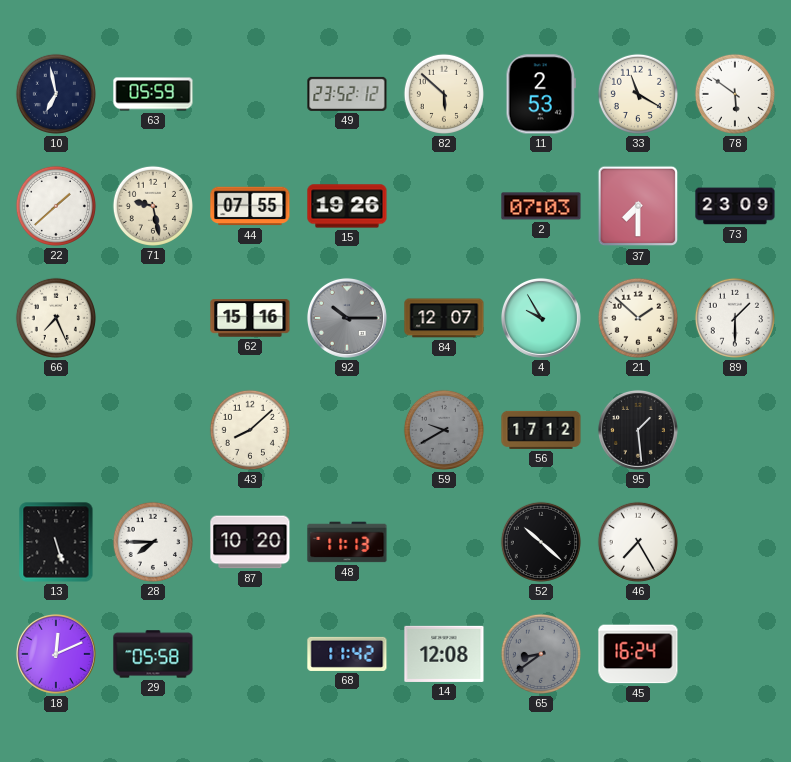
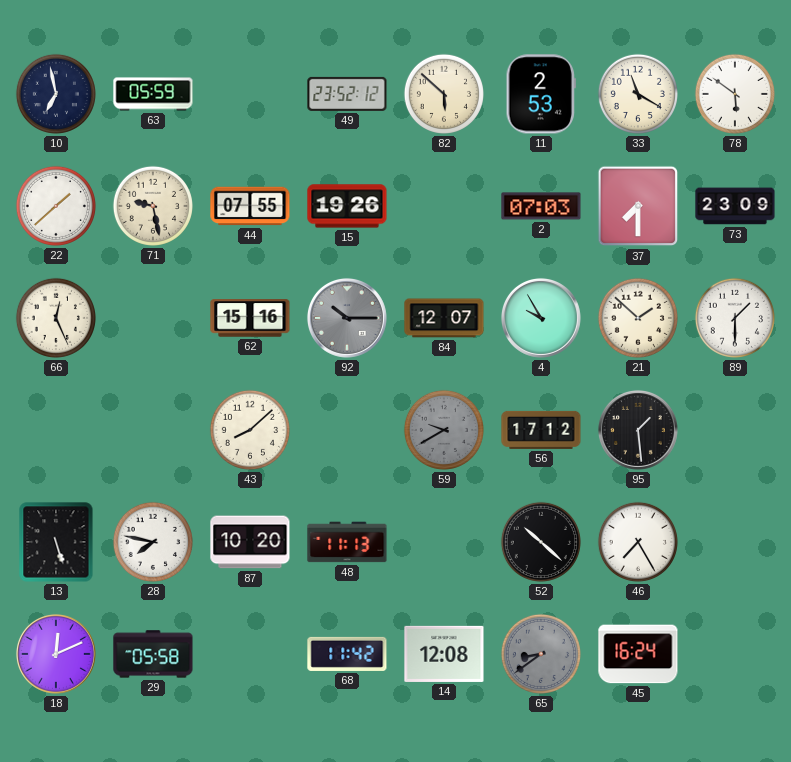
66: 7:26 -> 12:26 (56, 318)
28: 7:45 -> 7:47 (153, 542)
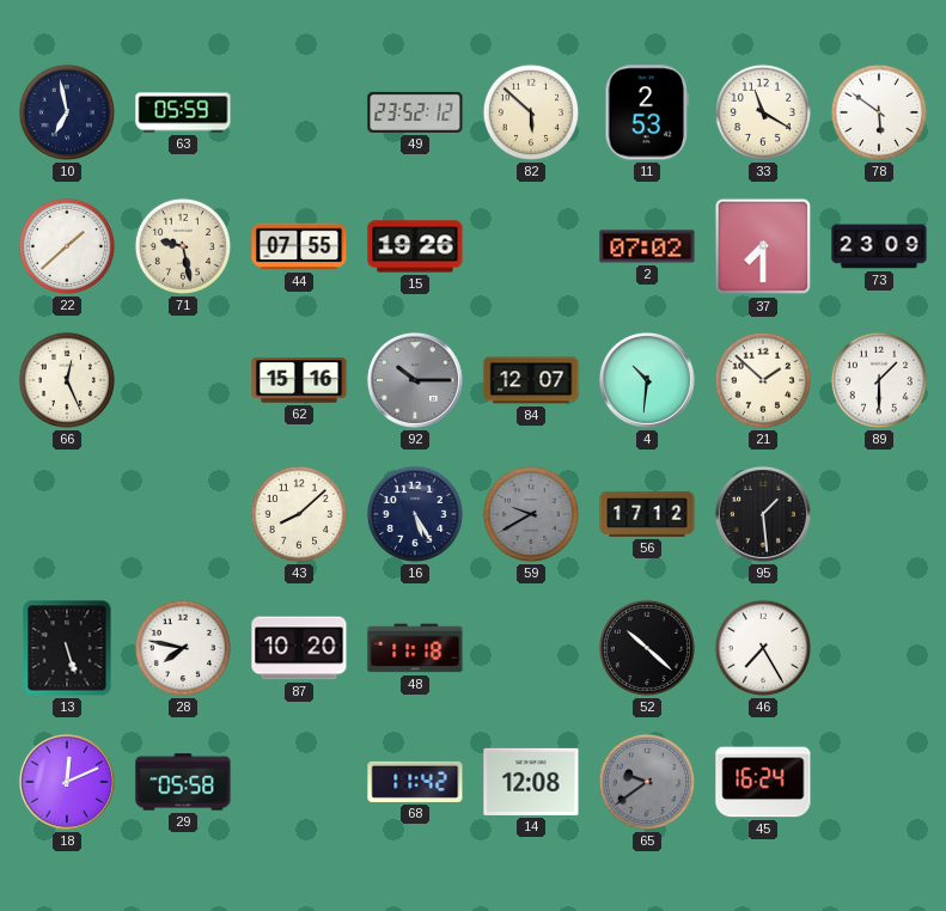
2: 07:03 -> 07:02 (647, 246)
4: 9:55 -> 10:31 (647, 380)
16: none -> 5:25 (415, 514)
48: 11:13 -> 11:18 (415, 648)
65: 8:39 -> 9:39 (647, 782)
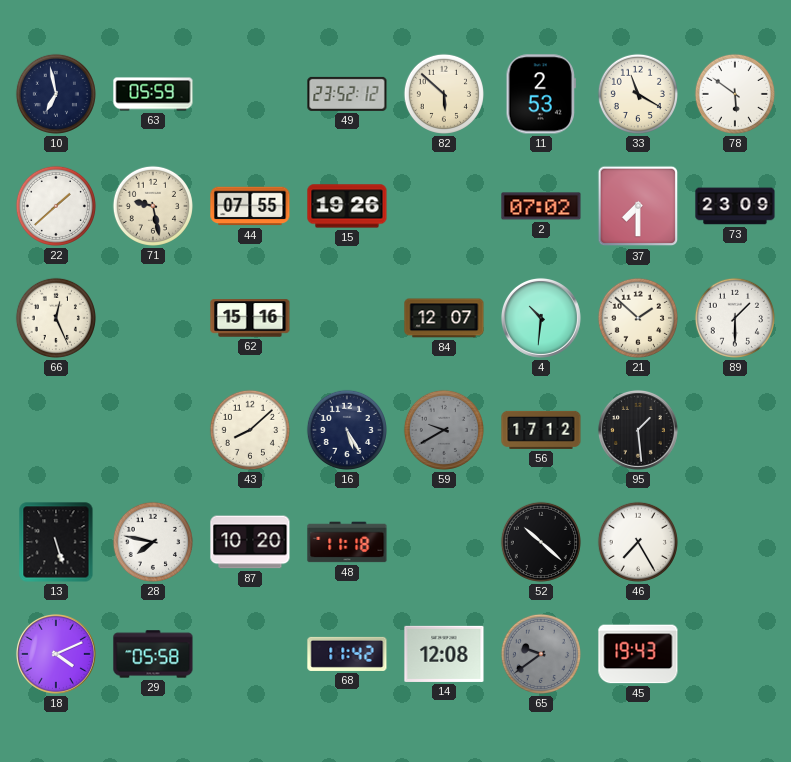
92: 10:15 -> none (415, 380)
18: 12:11 -> 4:11 (56, 654)
45: 16:24 -> 19:43 (638, 654)
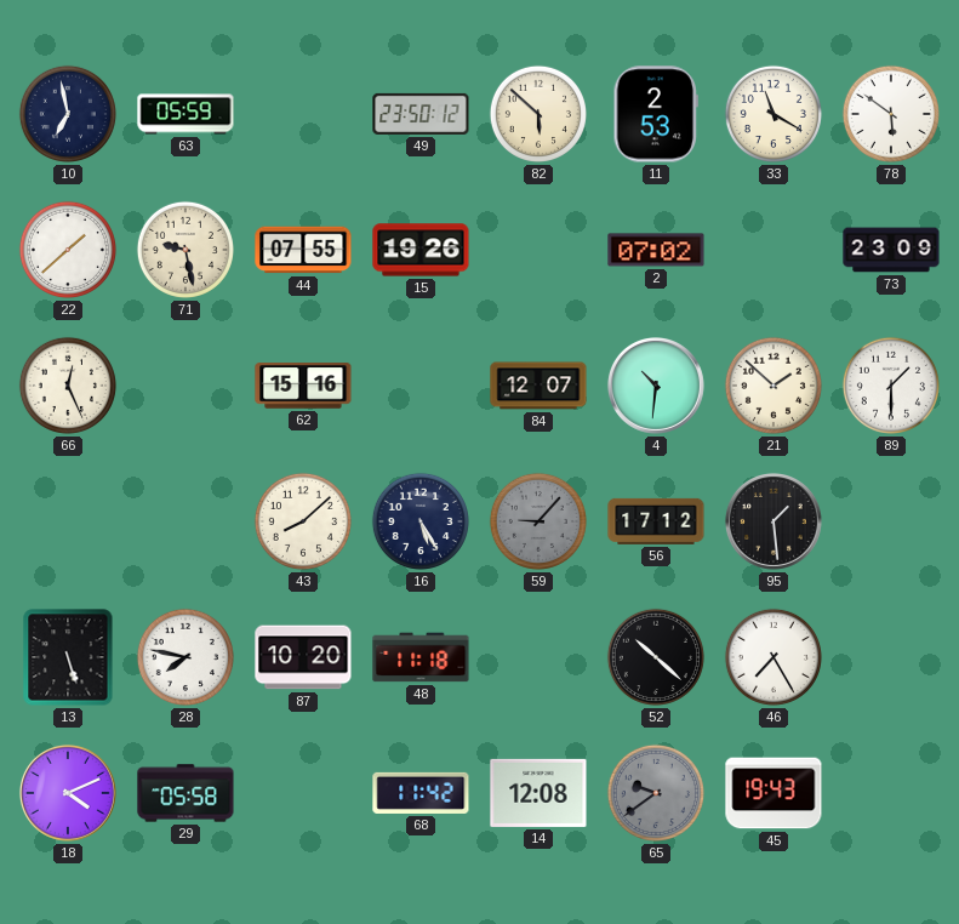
49: 23:52 -> 23:50 (421, 114)
37: 7:30 -> none (638, 206)
59: 9:40 -> 9:07 (538, 521)
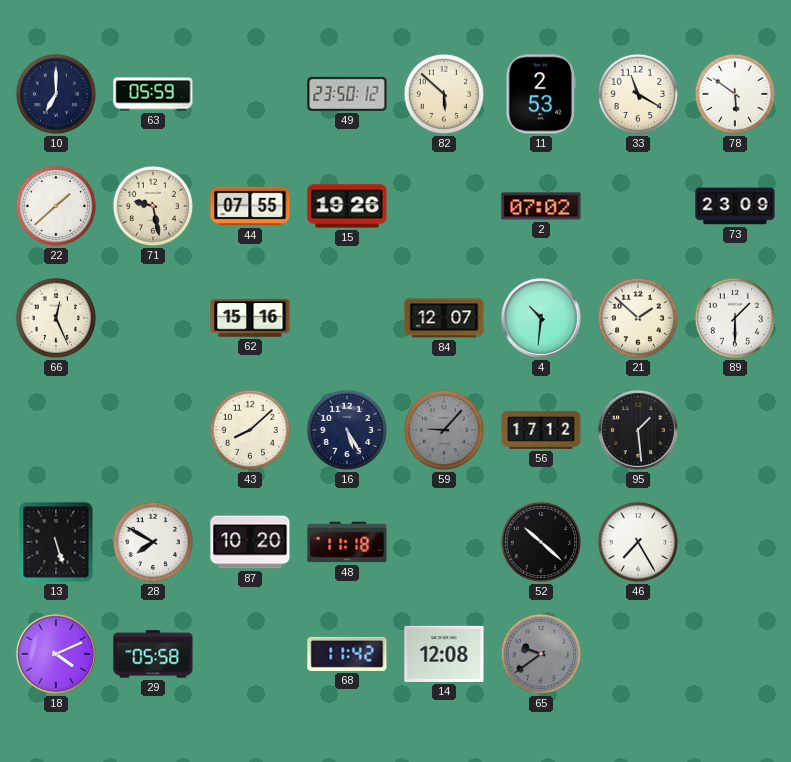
10: 6:58 -> 7:00 (56, 94)
28: 7:47 -> 7:50 (153, 542)
45: 19:43 -> none (774, 793)
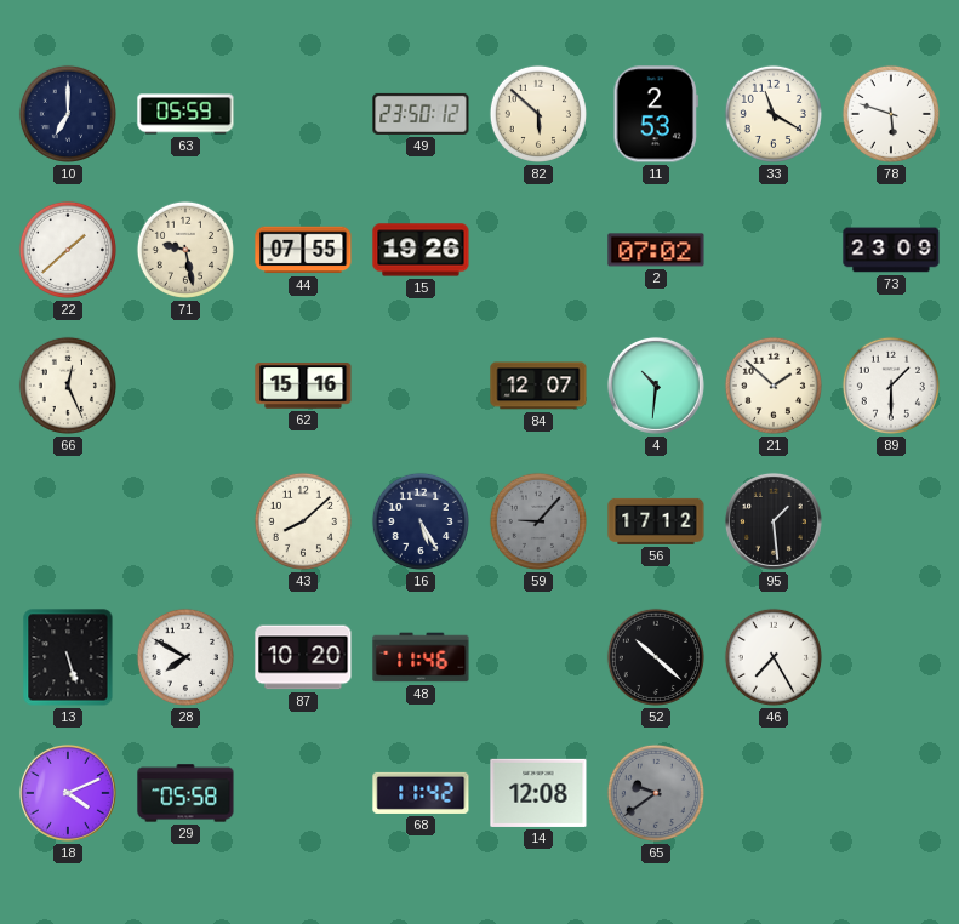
78: 5:51 -> 5:48 (891, 114)
48: 11:18 -> 11:46 (421, 657)
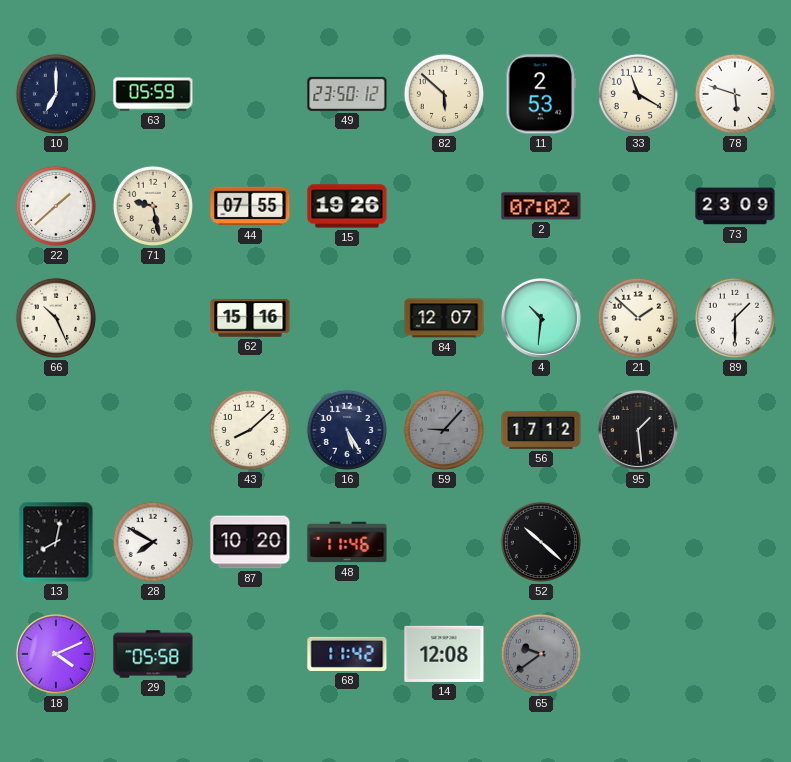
66: 12:26 -> 10:26 (56, 318)
13: 5:27 -> 8:02 (56, 542)
46: 7:25 -> none (774, 657)
